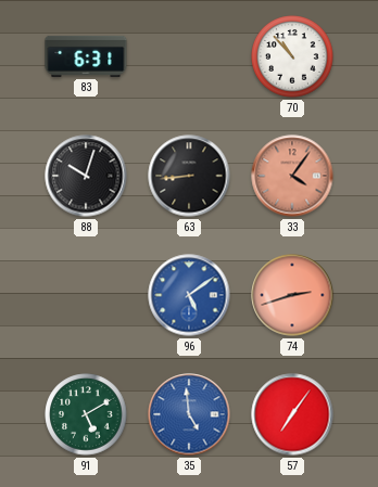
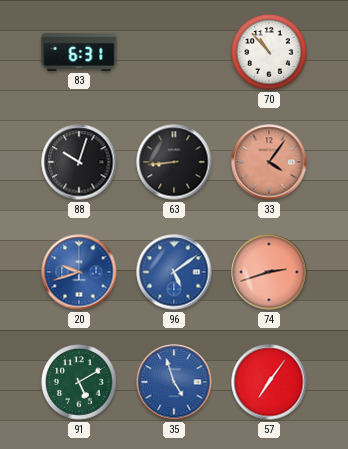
20: none -> 9:42 (79, 272)
35: 4:59 -> 4:57 (174, 382)
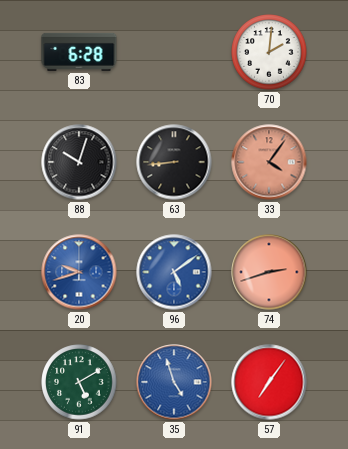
83: 6:31 -> 6:28 (79, 52)
70: 10:53 -> 2:01 (269, 52)
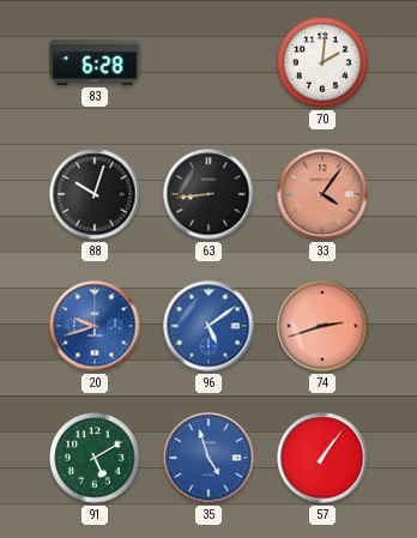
57: 7:06 -> 1:06 (322, 458)
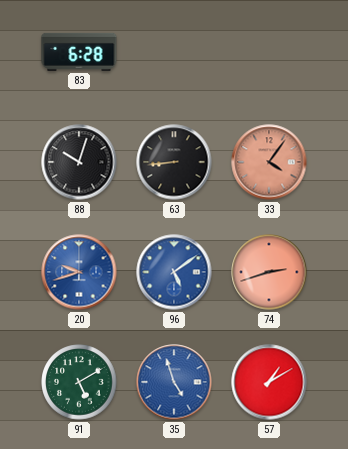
70: 2:01 -> none (322, 62)
57: 1:06 -> 1:10 (269, 382)
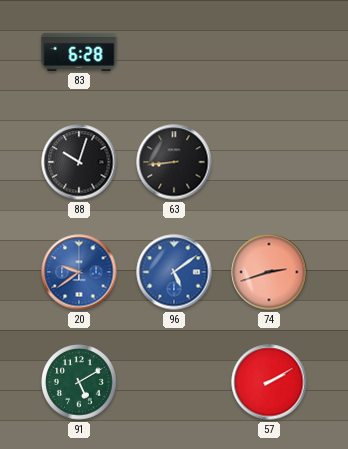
33: 4:06 -> none (269, 162)
20: 9:42 -> 9:39 (79, 272)
35: 4:57 -> none (174, 382)
57: 1:10 -> 2:10 (269, 382)
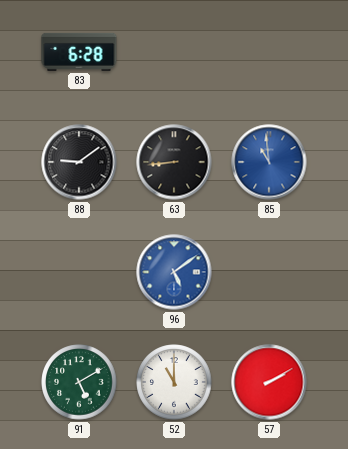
88: 10:03 -> 9:09 (79, 162)
85: none -> 10:59 (269, 162)
20: 9:39 -> none (79, 272)
74: 2:42 -> none (269, 272)
52: none -> 11:00 (174, 382)
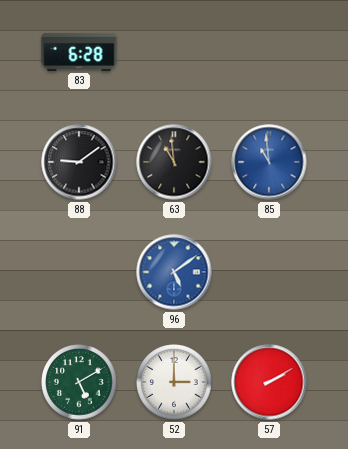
63: 8:44 -> 10:59 (174, 162)
52: 11:00 -> 3:00 (174, 382)
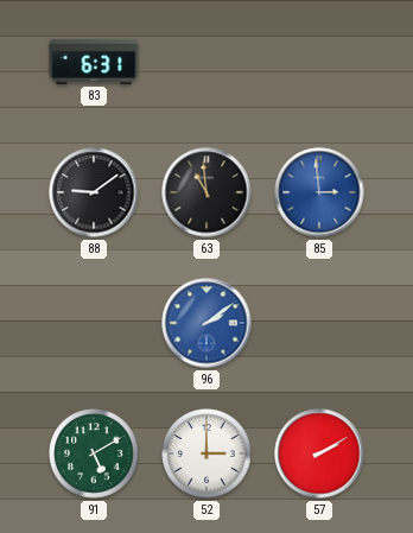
83: 6:28 -> 6:31 (94, 62)
85: 10:59 -> 2:59 (319, 192)
96: 5:09 -> 2:09 (206, 323)
